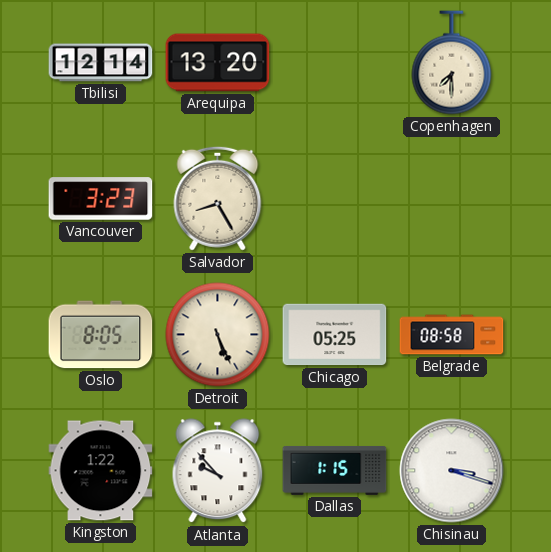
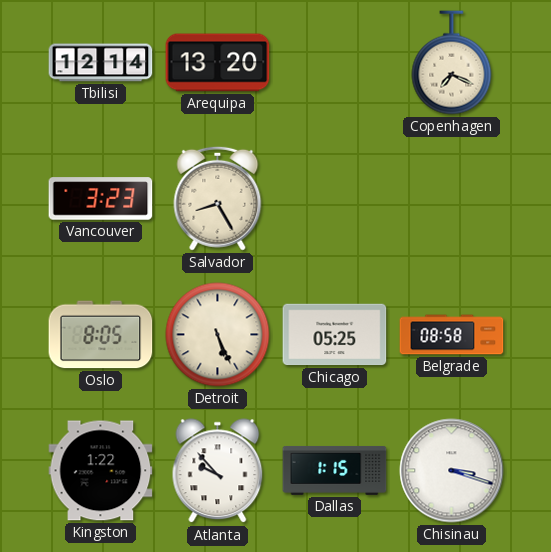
Copenhagen: 7:30 -> 7:19 (452, 63)
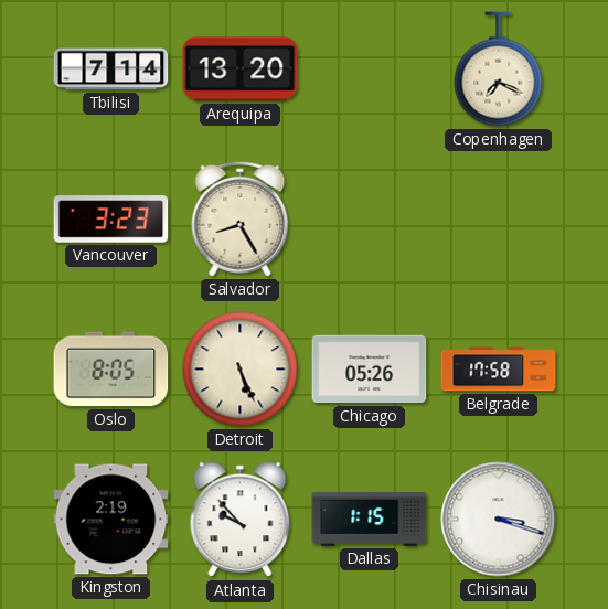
Tbilisi: 12:14 -> 7:14 (111, 70)
Chicago: 05:25 -> 05:26 (370, 370)
Belgrade: 08:58 -> 17:58 (499, 370)
Kingston: 1:22 -> 2:19 (111, 520)
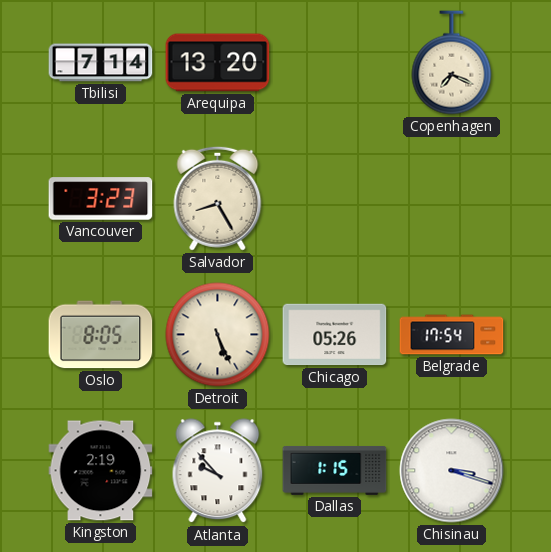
Belgrade: 17:58 -> 17:54 (452, 335)
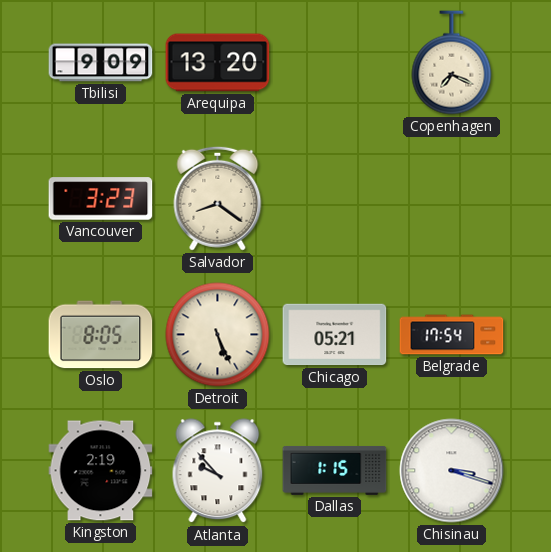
Tbilisi: 7:14 -> 9:09 (101, 63)
Salvador: 8:25 -> 8:21 (218, 198)
Chicago: 05:26 -> 05:21 (335, 335)
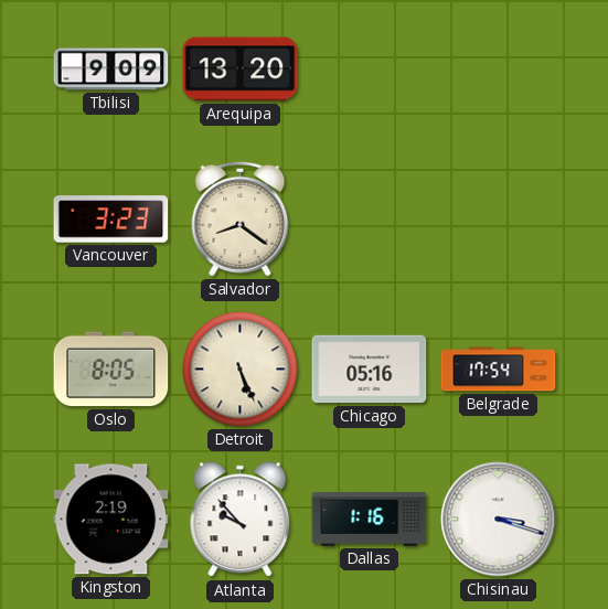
Copenhagen: 7:19 -> none (452, 63)
Chicago: 05:21 -> 05:16 (370, 370)
Dallas: 1:15 -> 1:16 (370, 519)
